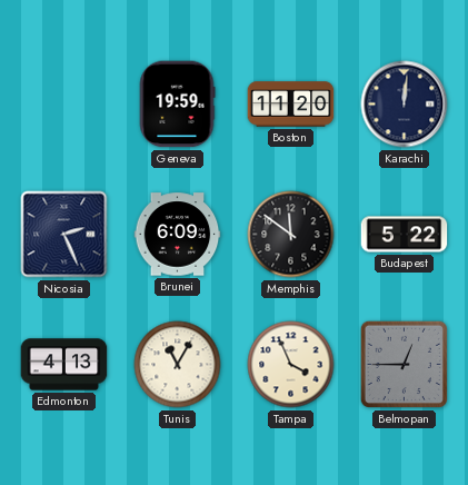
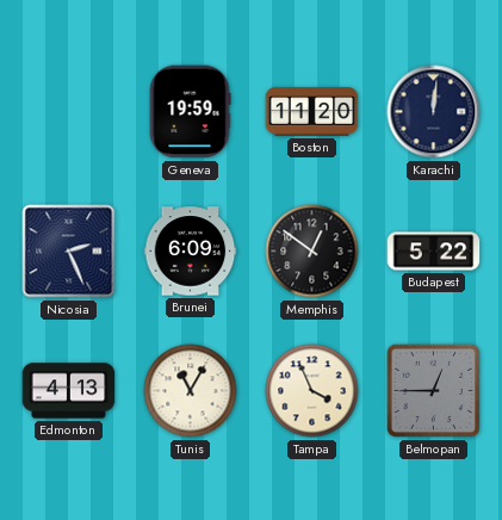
Memphis: 11:51 -> 12:51 (312, 252)
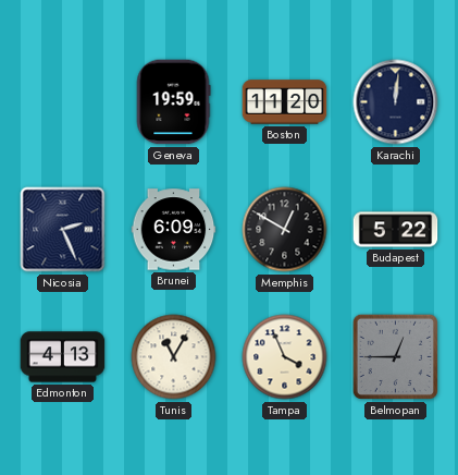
Memphis: 12:51 -> 12:50 (285, 230)
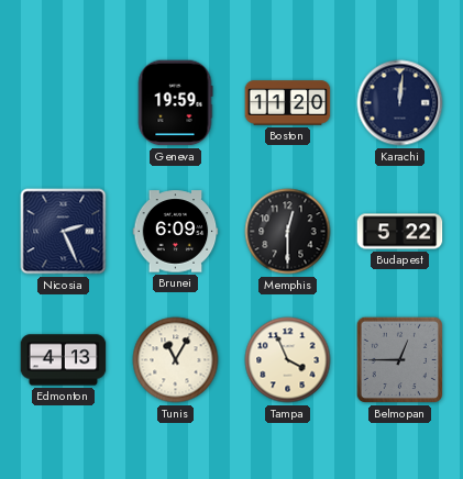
Memphis: 12:50 -> 12:30 (288, 232)
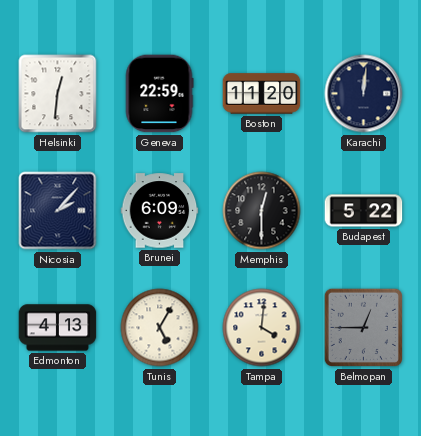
Helsinki: none -> 12:31 (58, 94)
Geneva: 19:59 -> 22:59 (159, 94)
Nicosia: 2:26 -> 2:07 (58, 211)
Tunis: 11:05 -> 5:05 (160, 328)
Tampa: 3:56 -> 4:01 (262, 328)
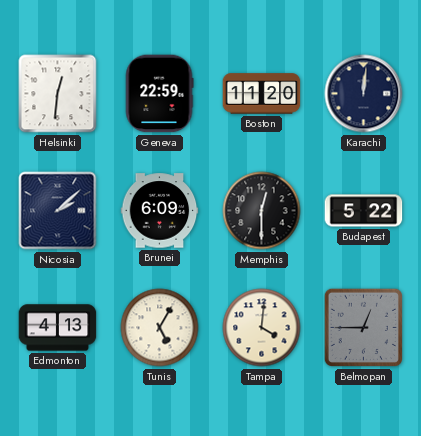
Nicosia: 2:07 -> 2:08 (58, 211)
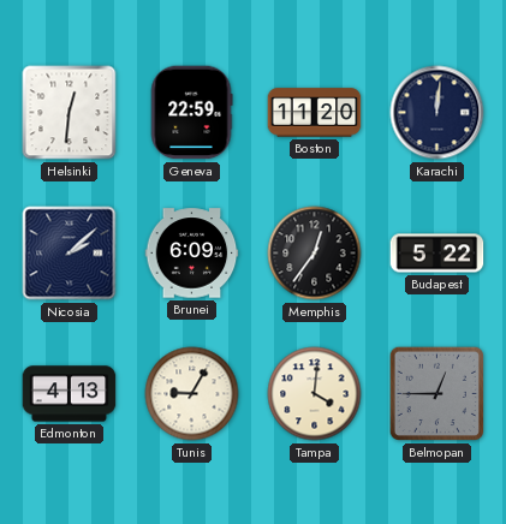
Memphis: 12:30 -> 12:36 (315, 254)
Tunis: 5:05 -> 9:05 (192, 394)
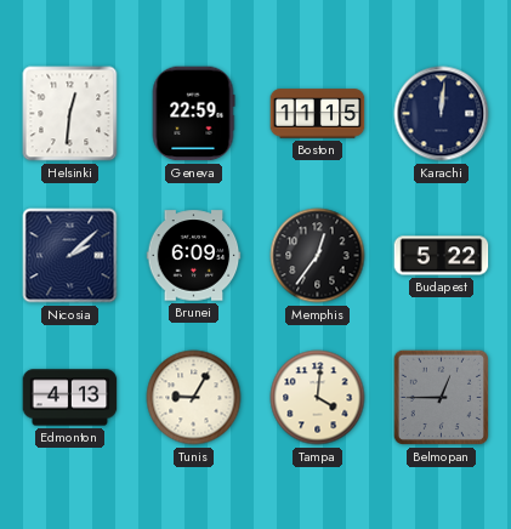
Boston: 11:20 -> 11:15 (318, 114)
